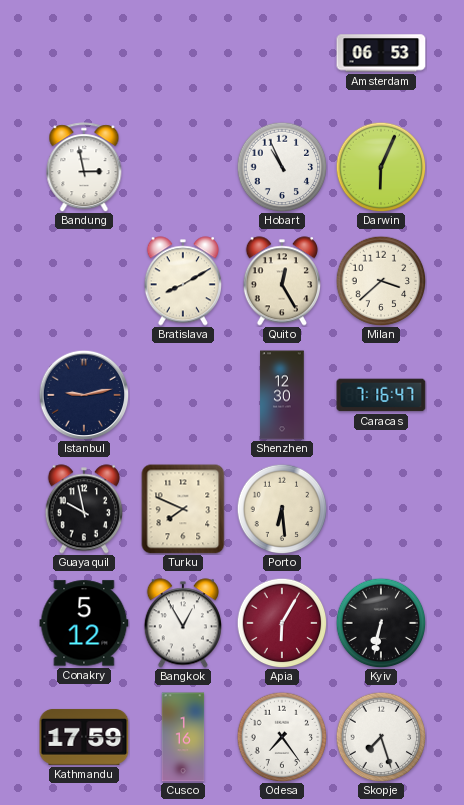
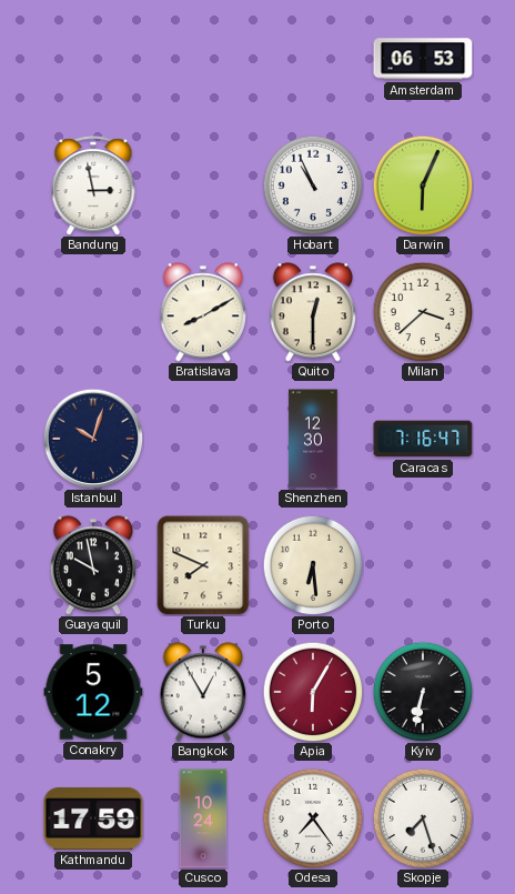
Quito: 12:25 -> 12:30 (313, 312)
Istanbul: 9:13 -> 10:03 (93, 439)
Cusco: 1:16 -> 10:24 (203, 818)
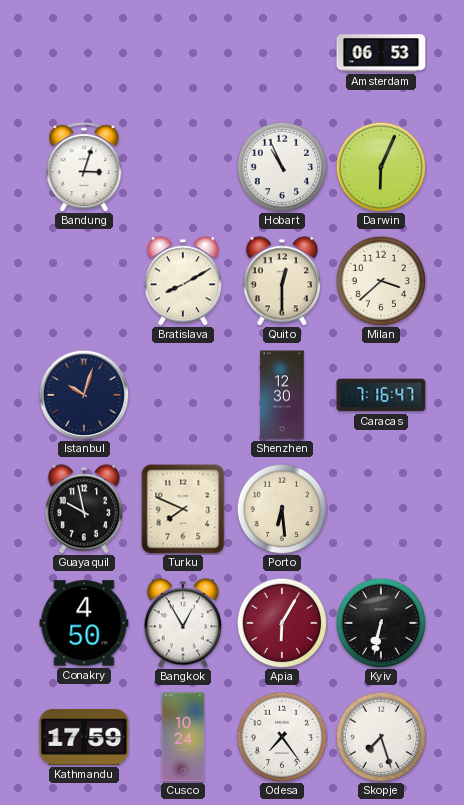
Bandung: 2:58 -> 3:03 (84, 167)
Conakry: 5:12 -> 4:50 (84, 623)
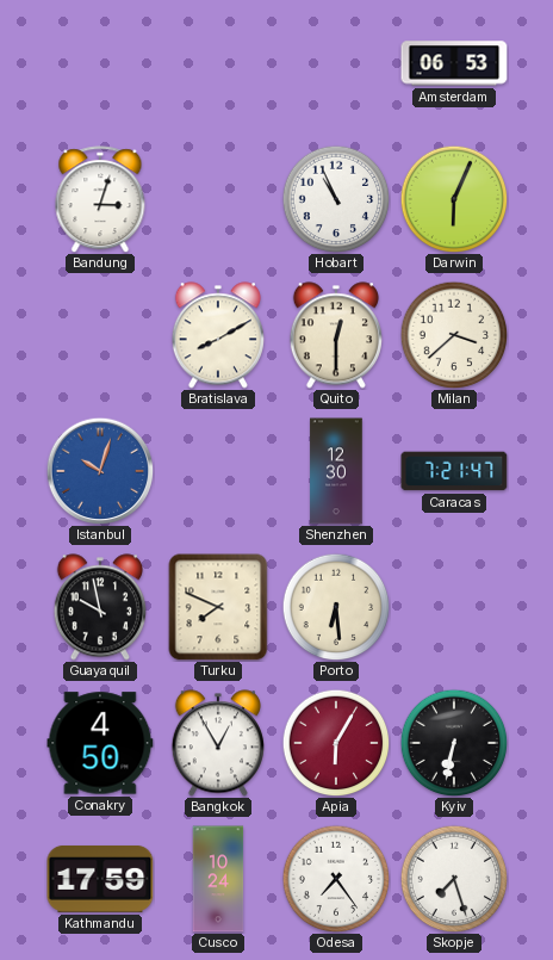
Istanbul dial: navy -> blue (100, 471)
Caracas: 7:16 -> 7:21 (454, 471)
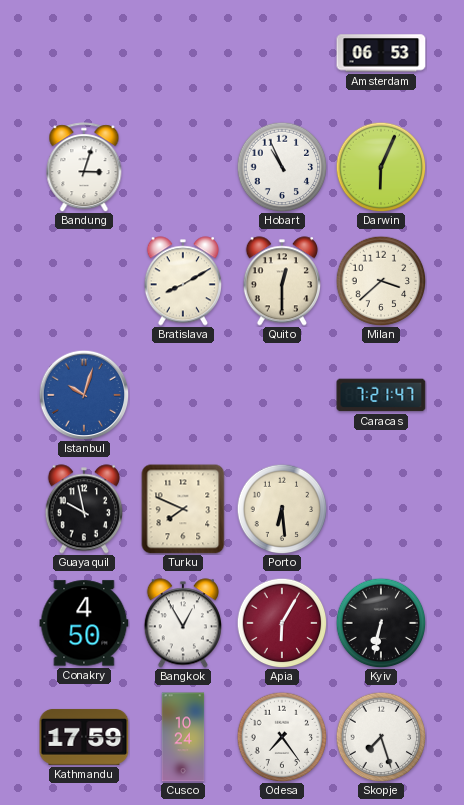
Shenzhen: 12:30 -> none (336, 471)
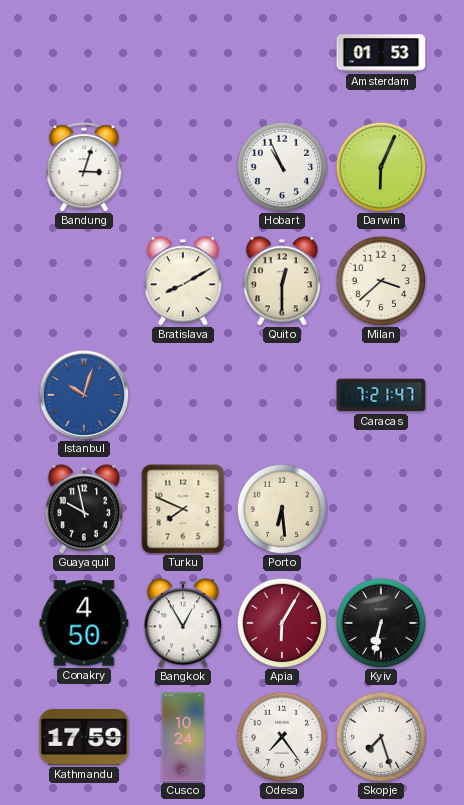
Amsterdam: 06:53 -> 01:53 (381, 53)
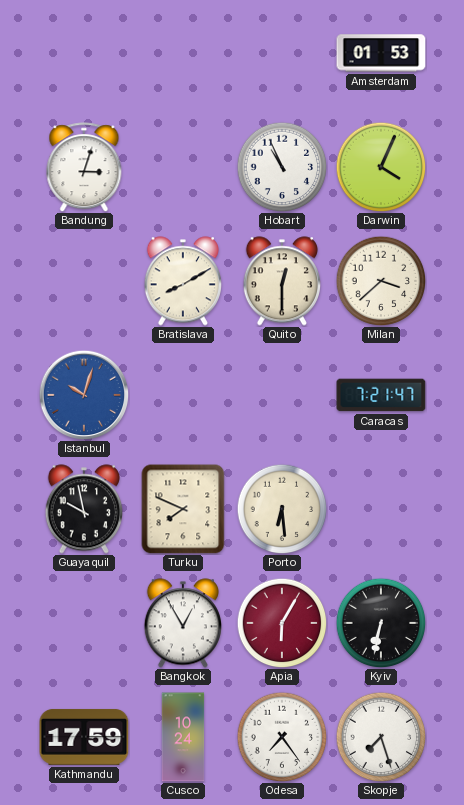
Darwin: 6:04 -> 4:04 (381, 167)
Conakry: 4:50 -> none (84, 623)
